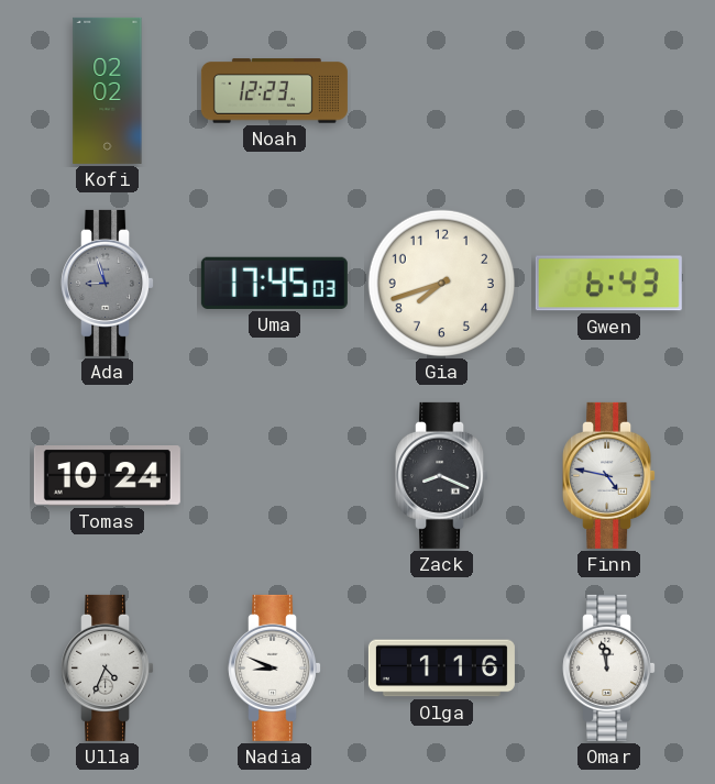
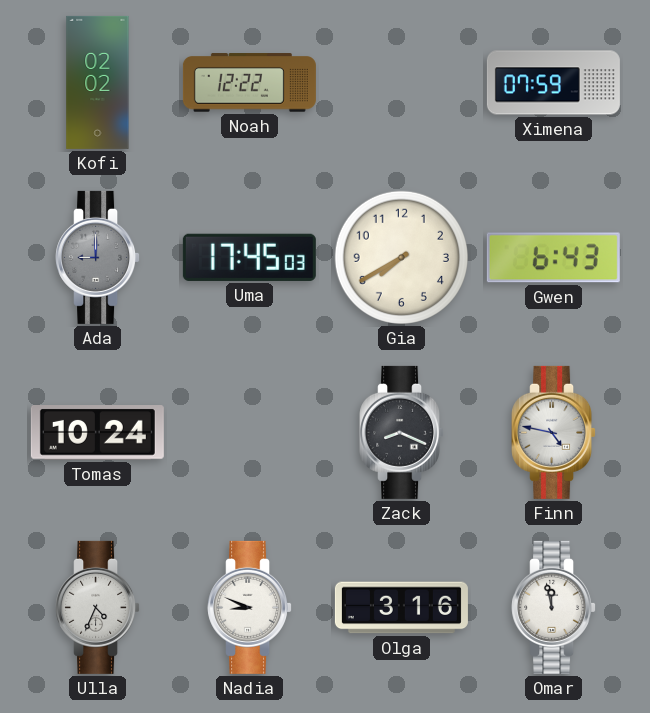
Noah: 12:23 -> 12:22 (249, 83)
Ximena: none -> 07:59 (553, 83)
Ada: 8:57 -> 9:00 (98, 257)
Gia: 7:42 -> 7:40 (401, 257)
Olga: 1:16 -> 3:16 (401, 608)
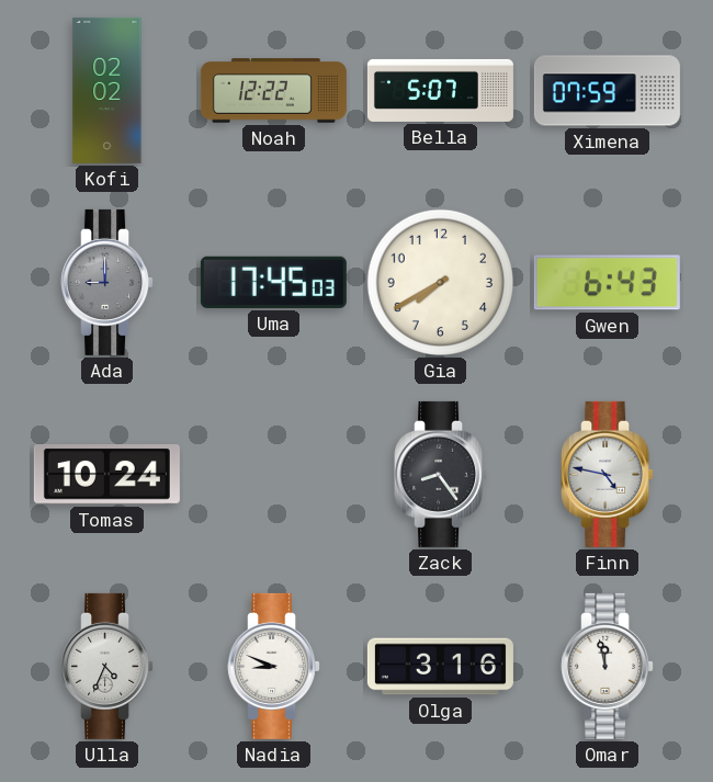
Bella: none -> 5:07 (440, 90)
Zack: 8:19 -> 8:24 (441, 474)
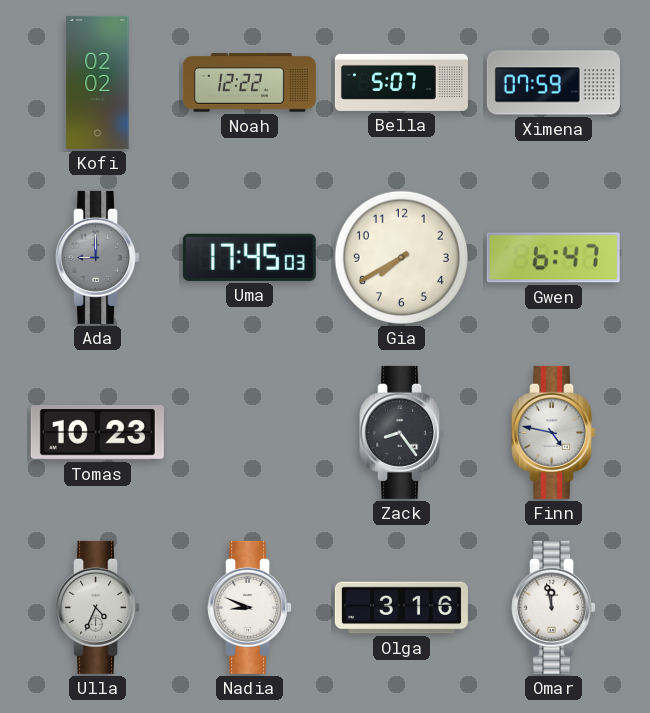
Gwen: 6:43 -> 6:47 (553, 258)
Tomas: 10:24 -> 10:23 (97, 433)
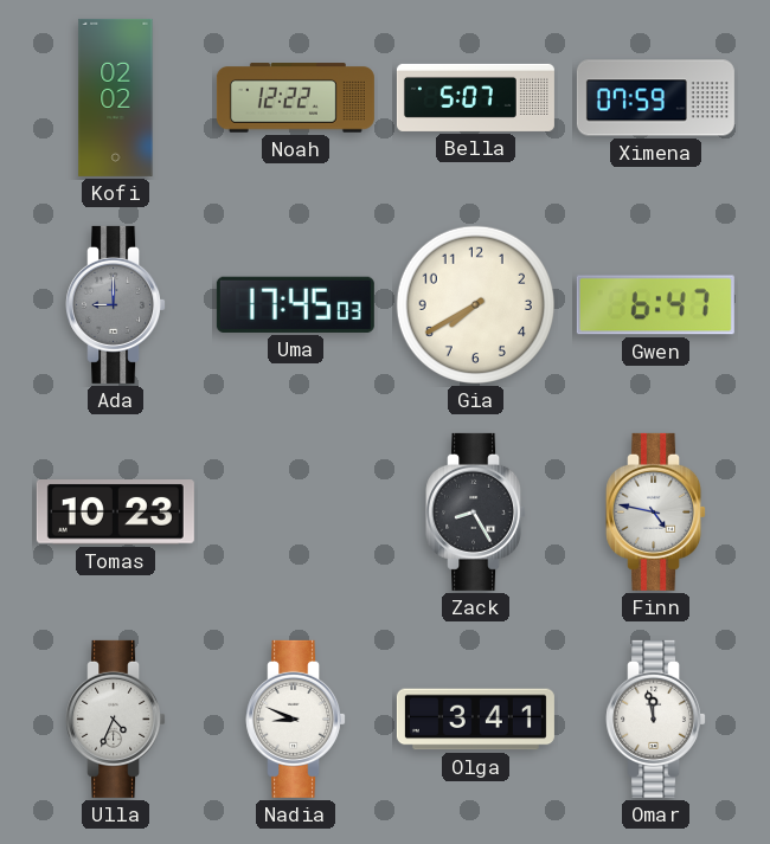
Zack: 8:24 -> 8:25 (476, 511)
Olga: 3:16 -> 3:41 (475, 720)
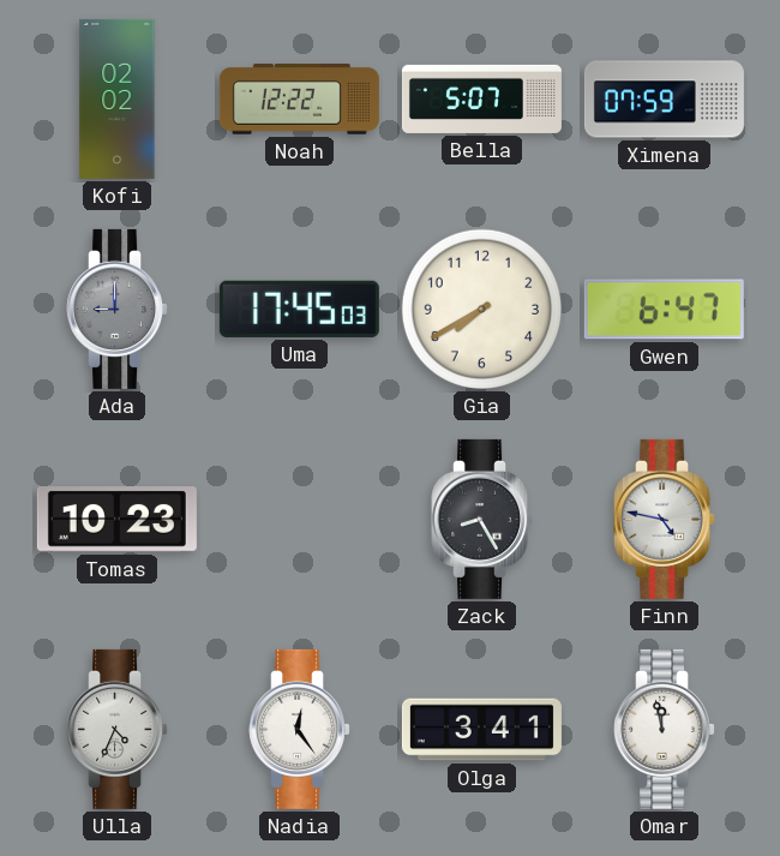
Nadia: 8:49 -> 12:24 (300, 729)
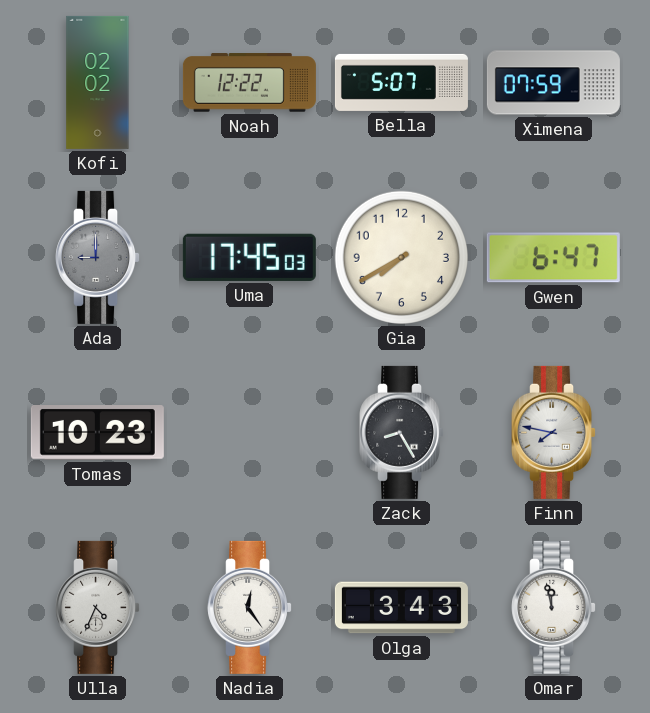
Finn: 4:47 -> 7:47 (554, 432)
Olga: 3:41 -> 3:43 (401, 608)
